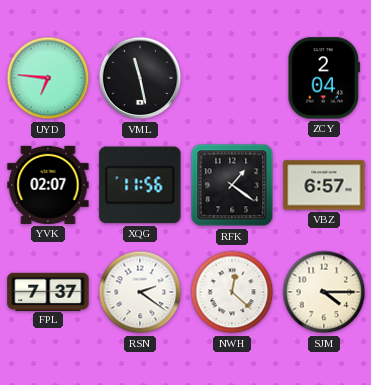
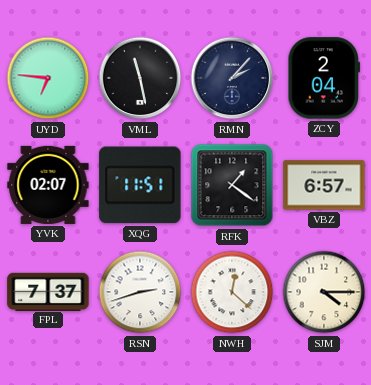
RMN: none -> 2:07 (232, 78)
XQG: 11:56 -> 11:51 (140, 185)
RSN: 2:21 -> 2:42 (140, 292)
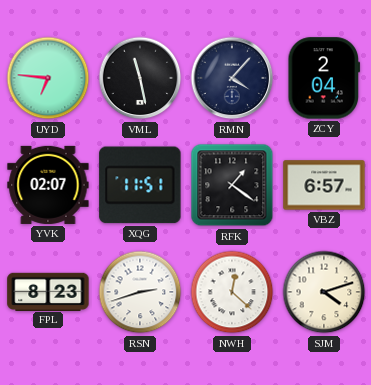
RMN: 2:07 -> 4:07 (232, 78)
FPL: 7:37 -> 8:23 (48, 291)
SJM: 4:15 -> 4:12 (324, 292)
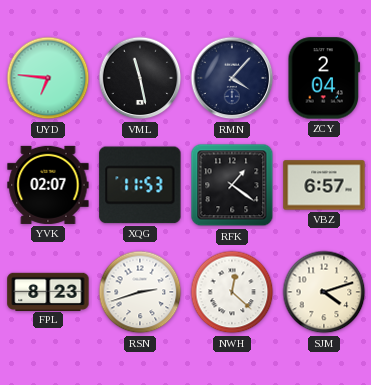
XQG: 11:51 -> 11:53 (140, 185)
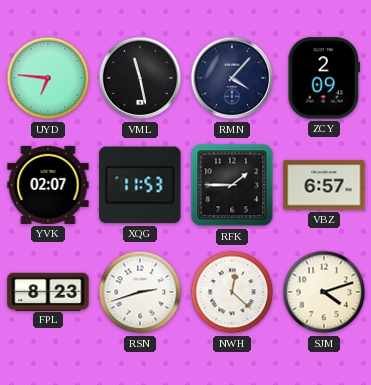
ZCY: 2:04 -> 2:09 (324, 78)
RFK: 1:21 -> 1:45 (232, 185)
